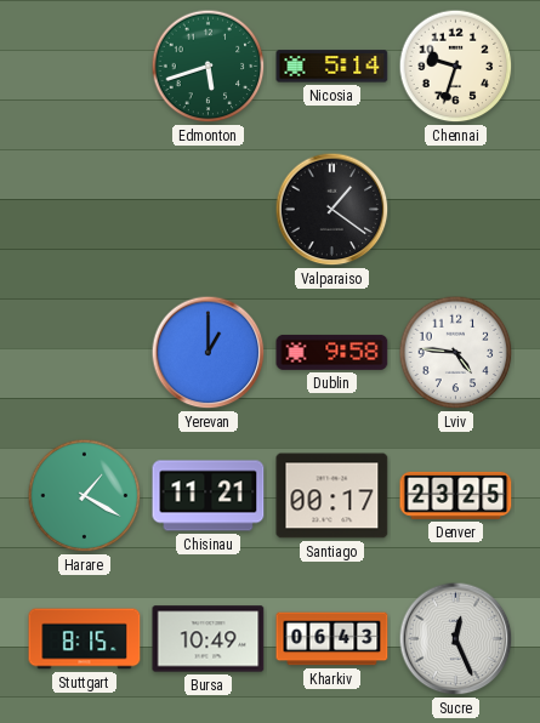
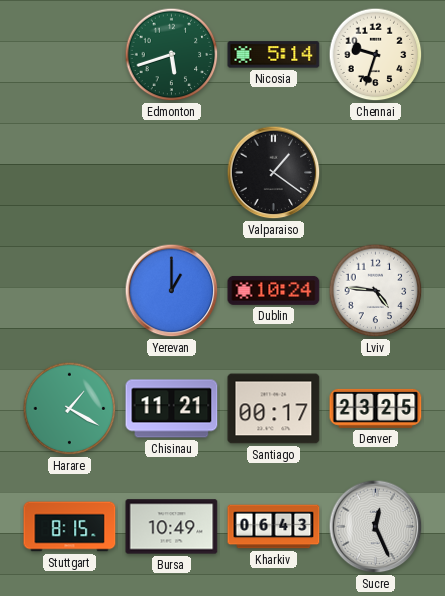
Dublin: 9:58 -> 10:24 (274, 290)
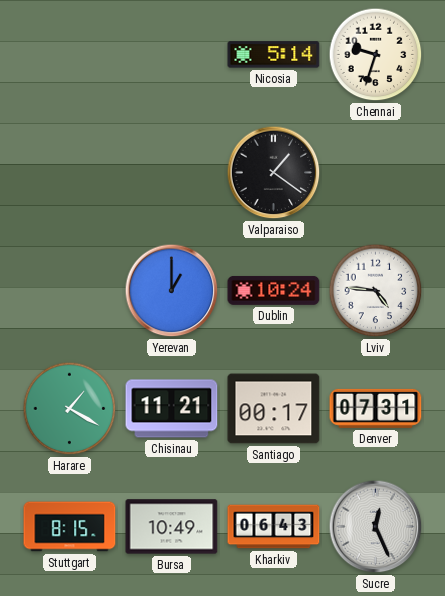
Edmonton: 5:42 -> none (172, 55)
Denver: 23:25 -> 07:31 (376, 408)
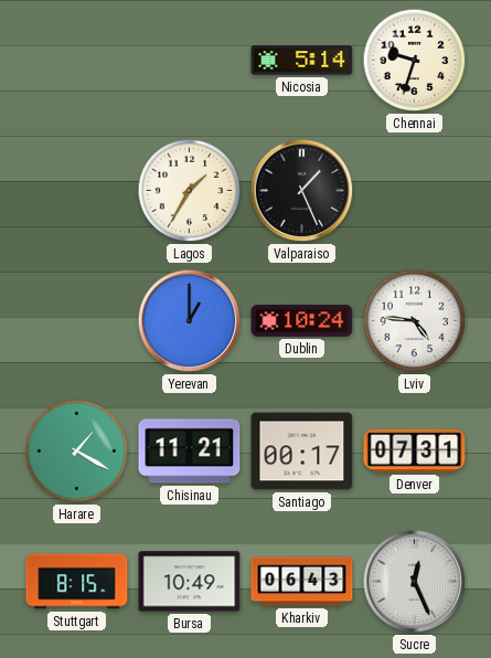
Lagos: none -> 1:35 (190, 191)
Valparaiso: 1:21 -> 1:26 (302, 191)
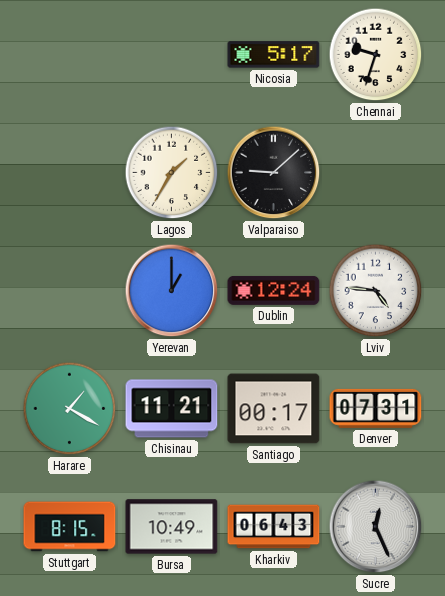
Nicosia: 5:14 -> 5:17 (274, 55)
Valparaiso: 1:26 -> 9:08 (274, 173)
Dublin: 10:24 -> 12:24 (274, 290)
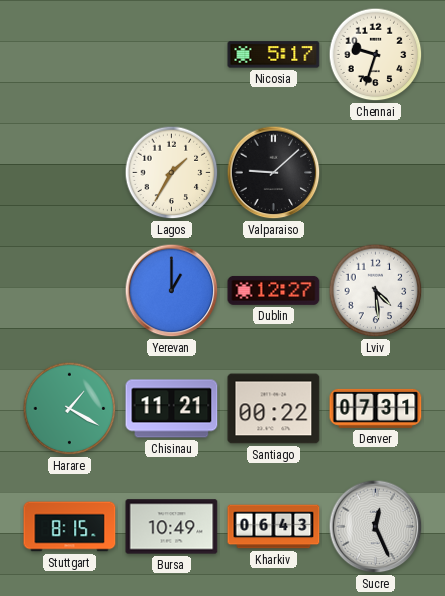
Dublin: 12:24 -> 12:27 (274, 290)
Lviv: 4:46 -> 4:29 (376, 291)
Santiago: 00:17 -> 00:22 (274, 409)
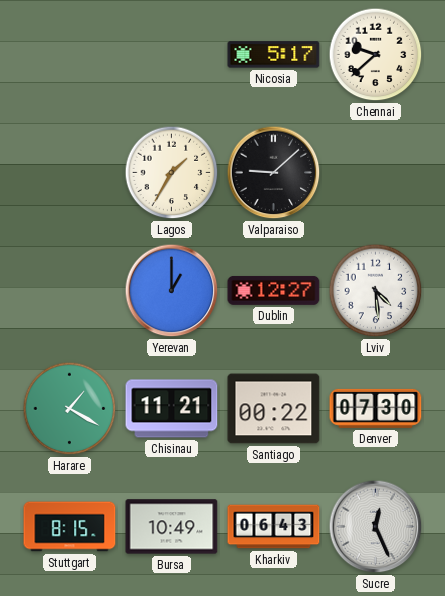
Chennai: 9:33 -> 9:38 (376, 55)
Denver: 07:31 -> 07:30 (376, 408)
